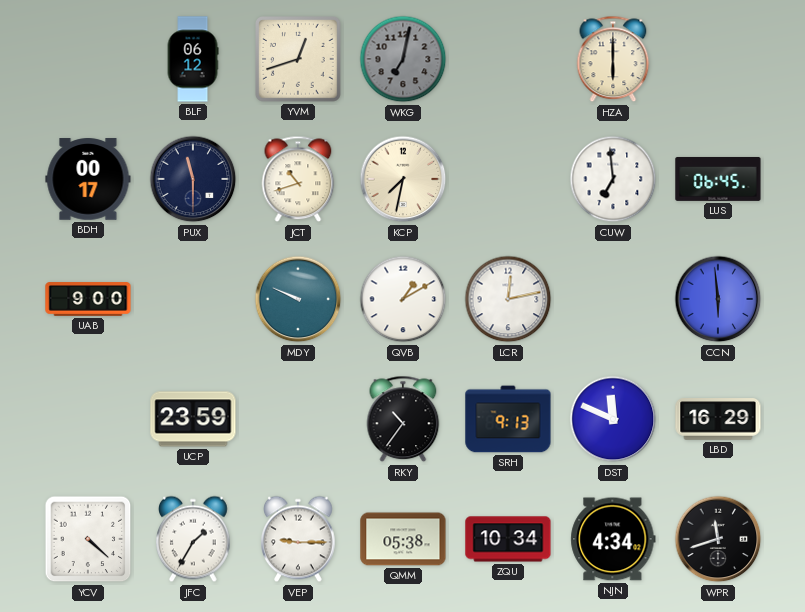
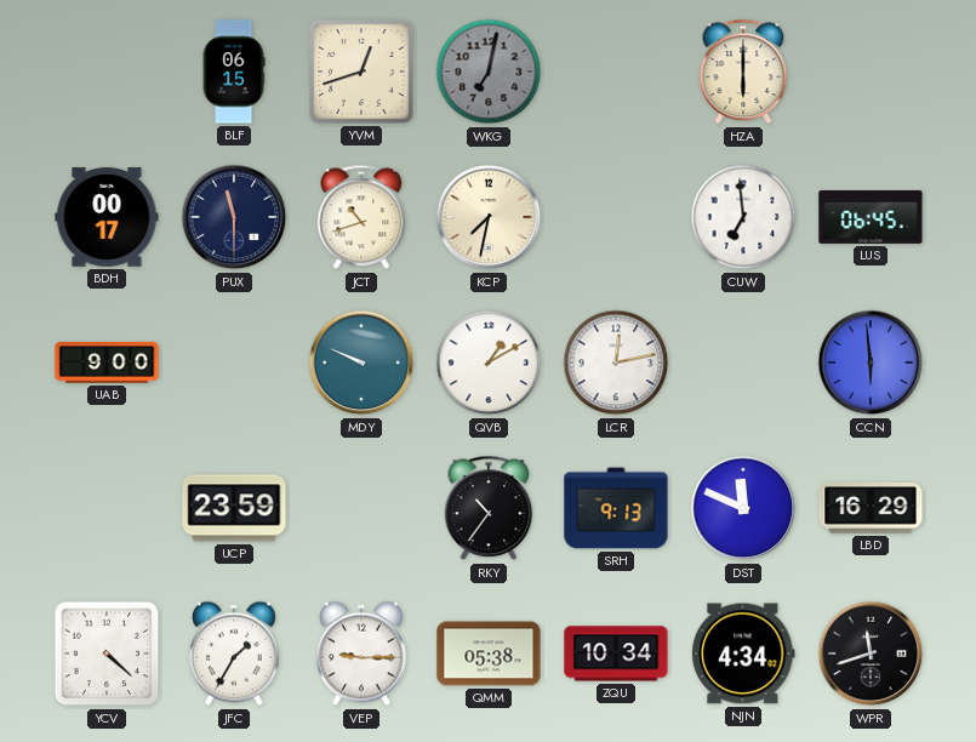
BLF: 06:12 -> 06:15 (234, 72)
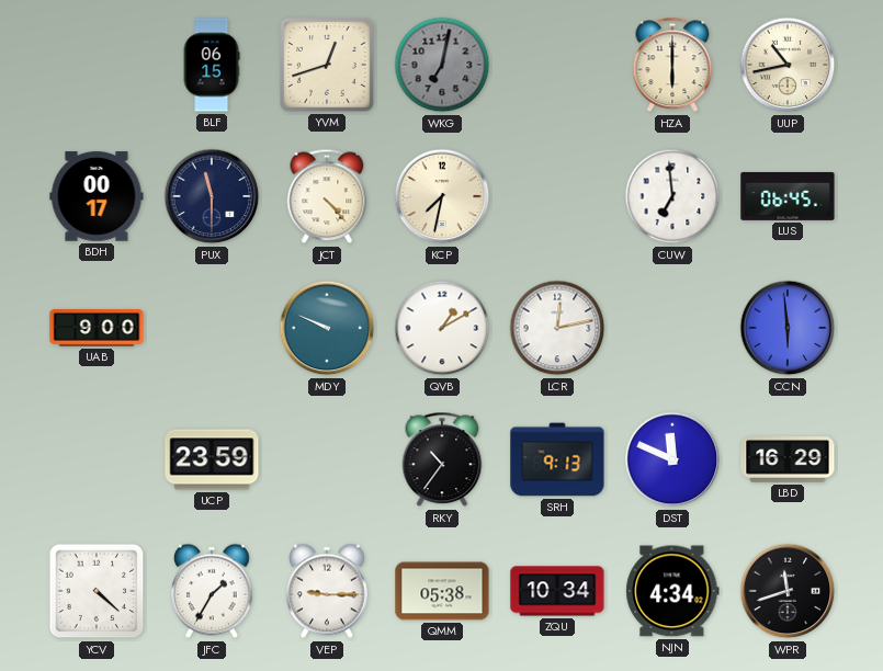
UUP: none -> 10:43 (788, 65)
JCT: 10:42 -> 4:23 (327, 196)
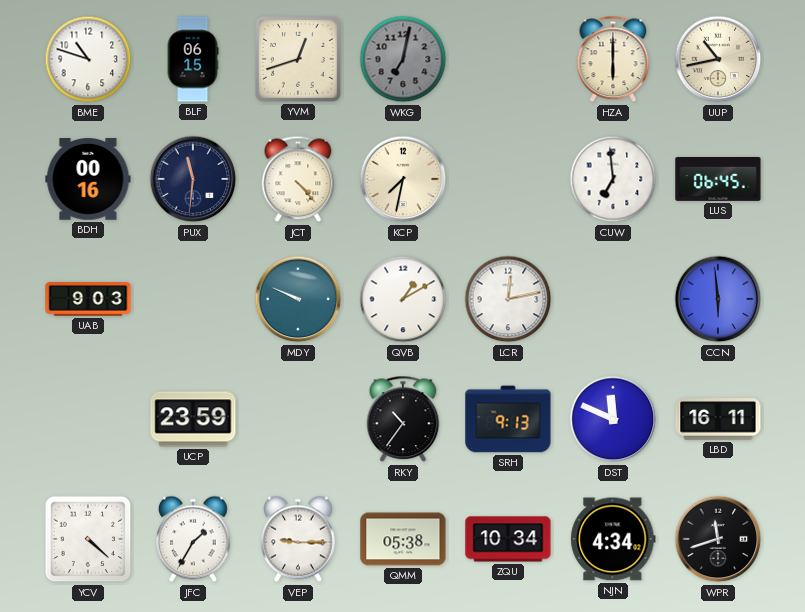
BME: none -> 10:48 (88, 59)
BDH: 00:17 -> 00:16 (88, 179)
PUX: 11:30 -> 11:31 (193, 179)
UAB: 9:00 -> 9:03 (88, 299)
LBD: 16:29 -> 16:11 (718, 419)
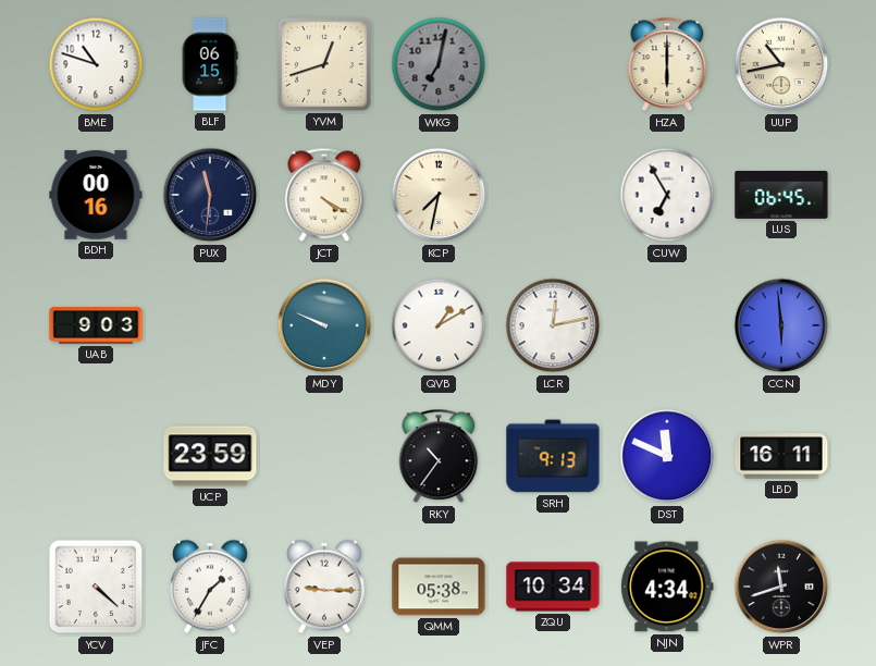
JCT: 4:23 -> 4:20 (324, 195)
CUW: 6:59 -> 6:55 (667, 195)
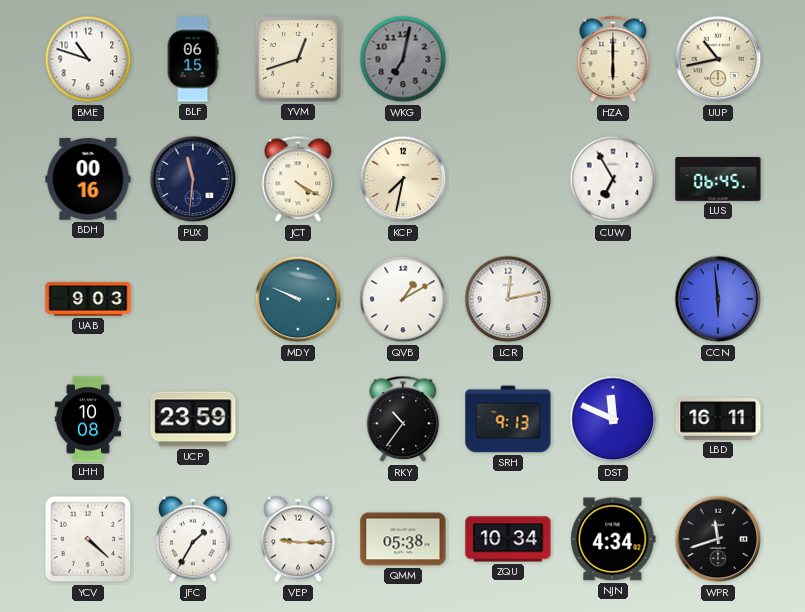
LHH: none -> 10:08 (88, 419)
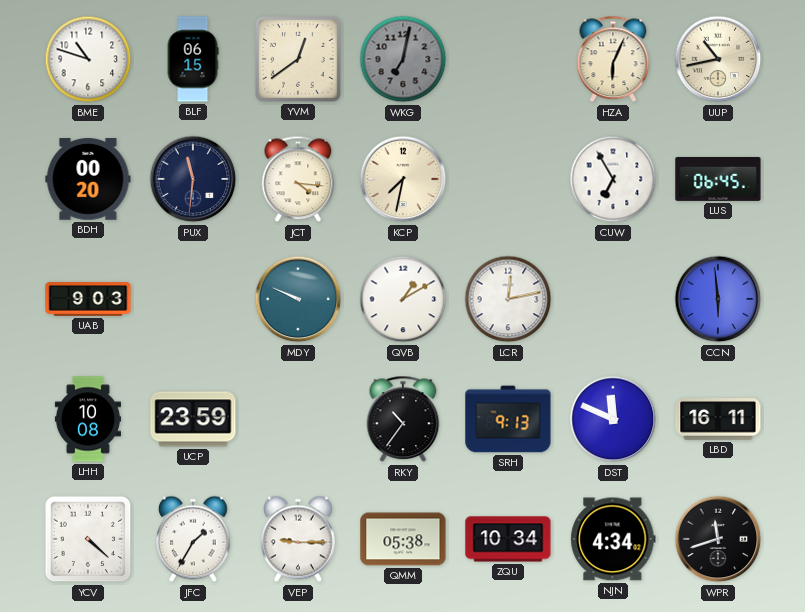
YVM: 12:42 -> 12:39 (299, 60)
HZA: 6:00 -> 6:04 (613, 59)
BDH: 00:16 -> 00:20 (88, 179)
JCT: 4:20 -> 4:16 (298, 179)
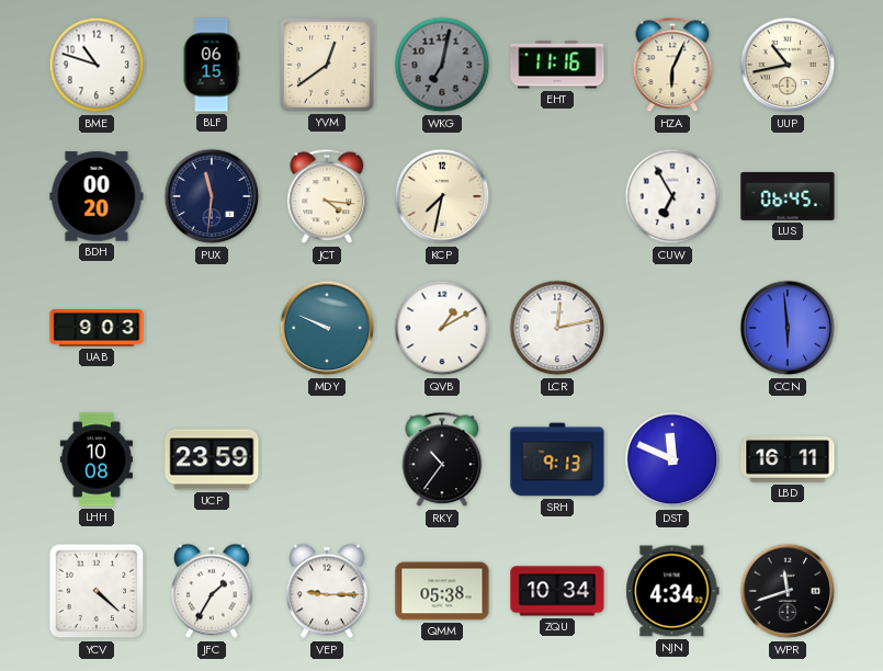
EHT: none -> 11:16 (557, 65)
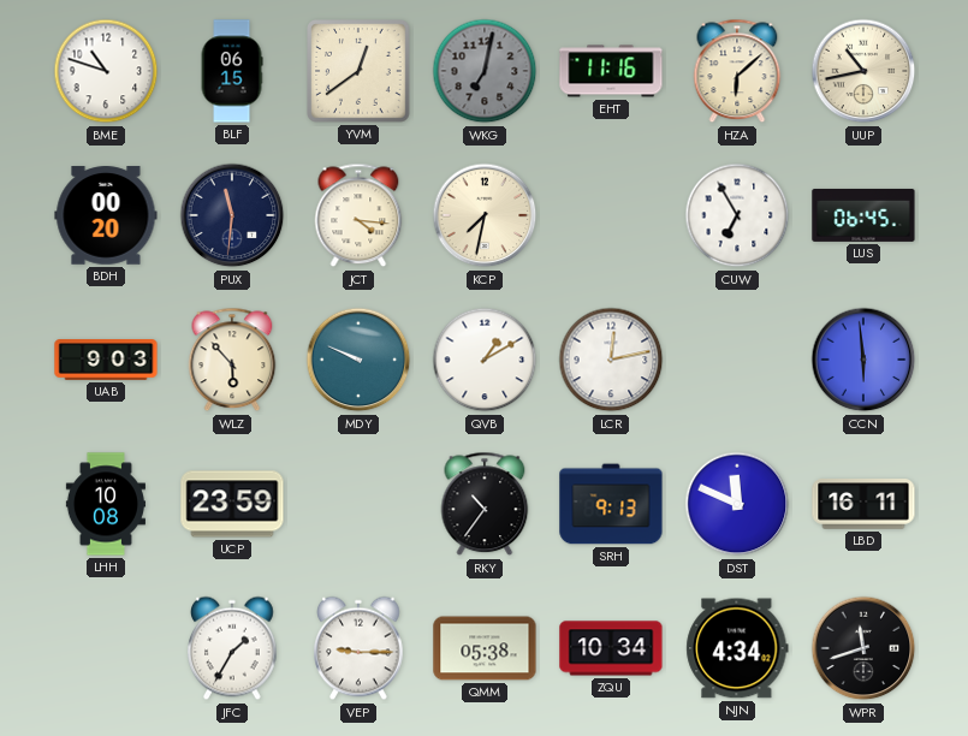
HZA: 6:04 -> 6:08 (737, 71)
WLZ: none -> 5:53 (232, 360)
YCV: 4:22 -> none (97, 591)
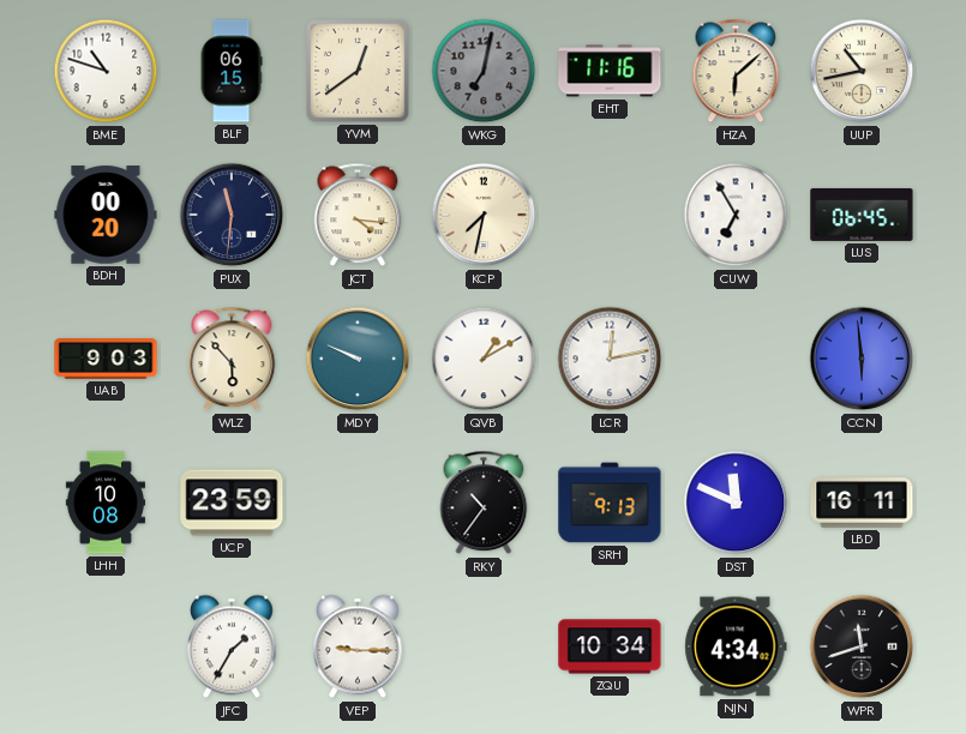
QMM: 05:38 -> none (485, 648)
